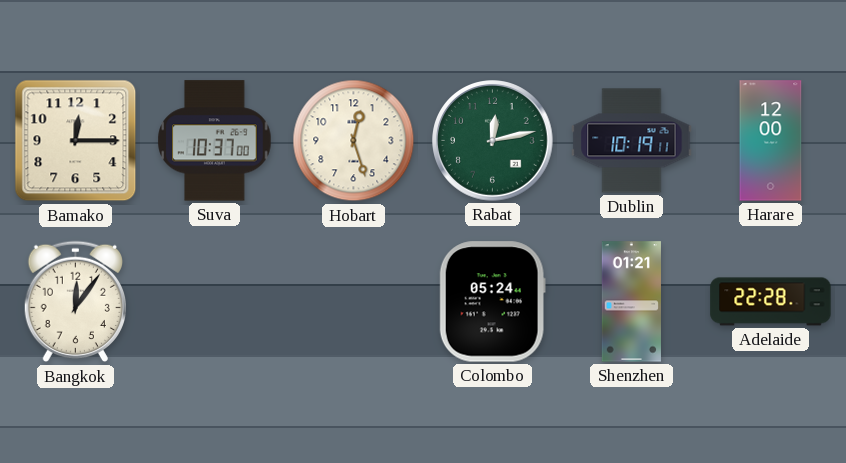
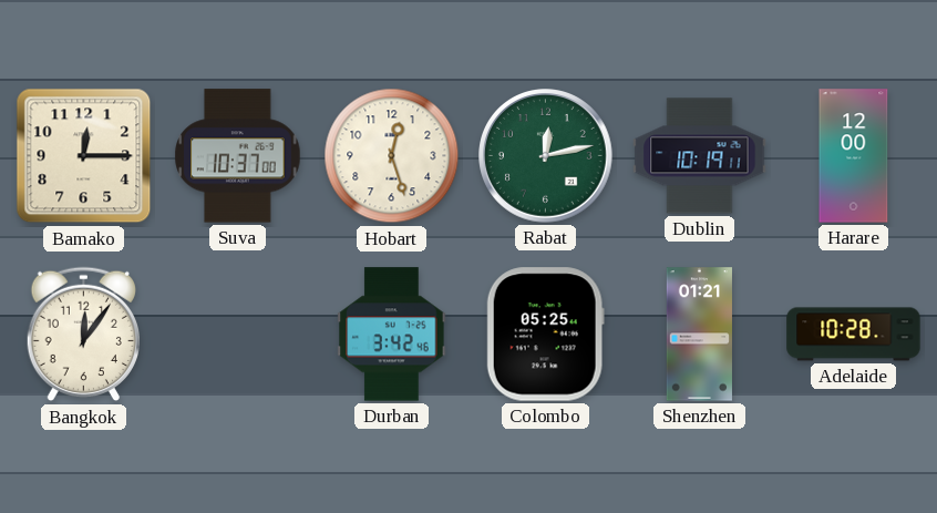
Durban: none -> 3:42 (392, 335)
Colombo: 05:24 -> 05:25 (545, 335)
Adelaide: 22:28 -> 10:28 (854, 335)
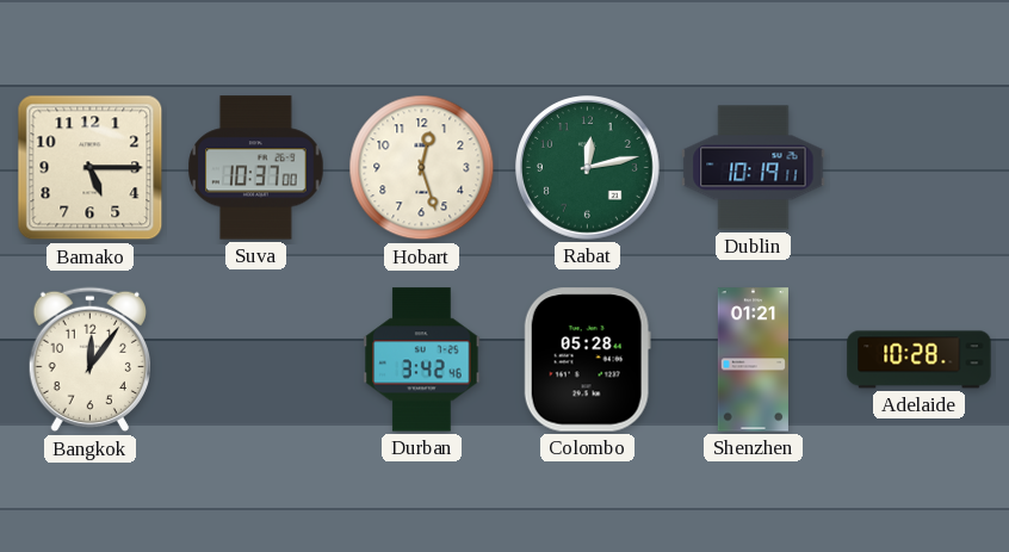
Bamako: 12:15 -> 5:15 (91, 168)
Harare: 12:00 -> none (854, 156)
Colombo: 05:25 -> 05:28 (587, 360)
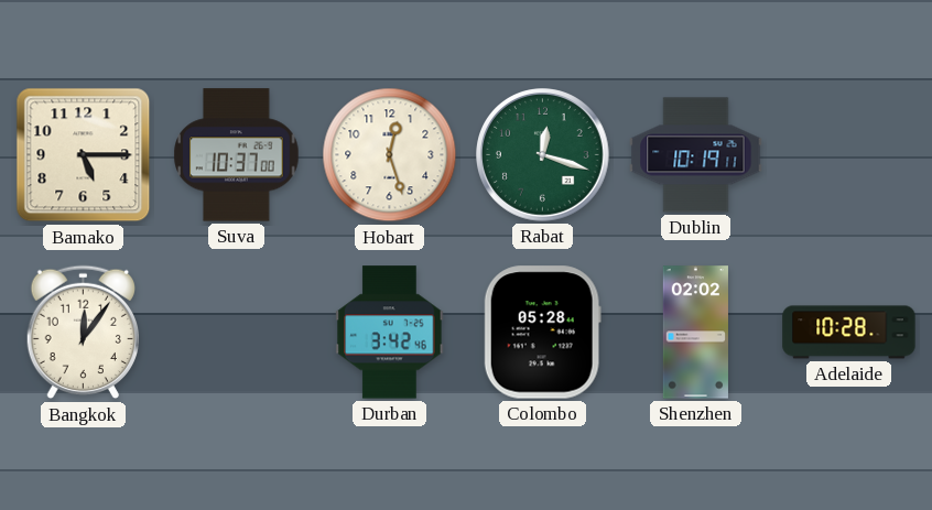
Rabat: 12:13 -> 12:18 (543, 155)
Shenzhen: 01:21 -> 02:02 (695, 333)
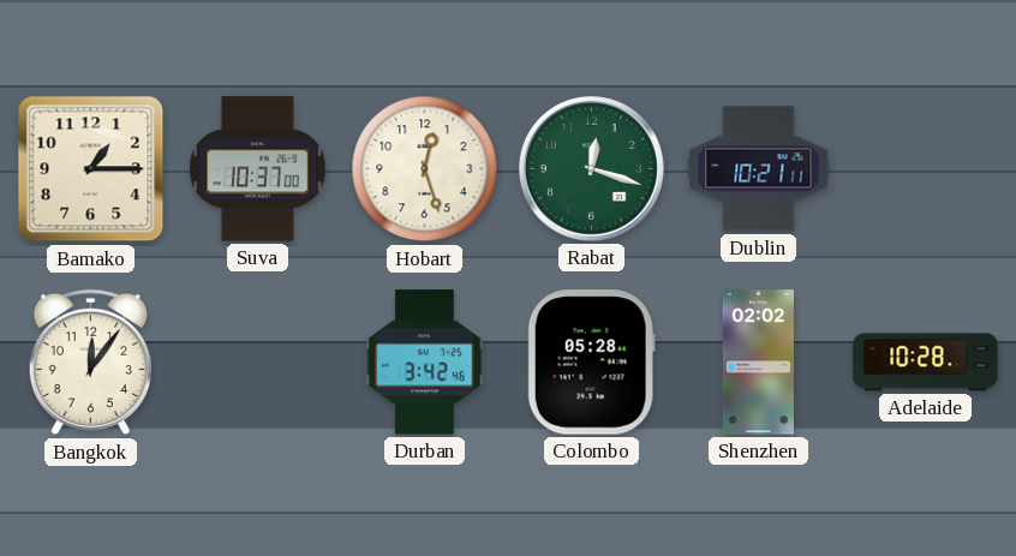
Bamako: 5:15 -> 1:15 (91, 169)
Dublin: 10:19 -> 10:21 (759, 169)
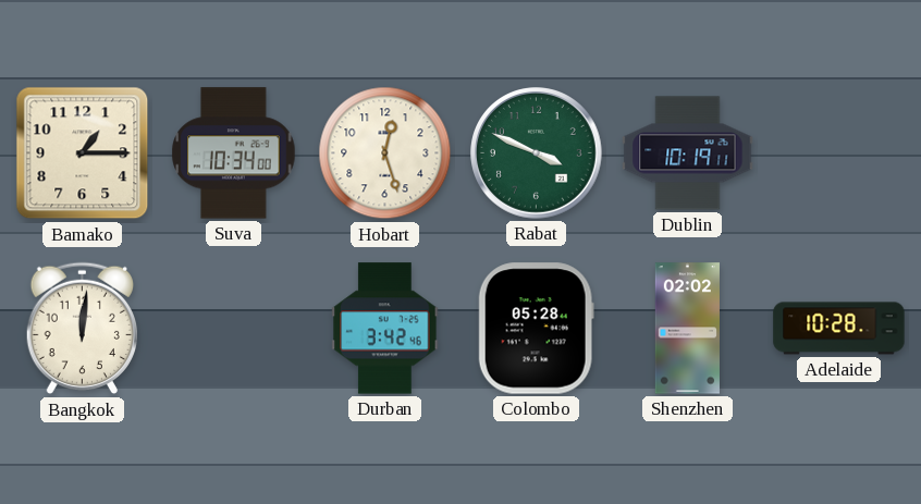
Suva: 10:37 -> 10:34 (234, 153)
Rabat: 12:18 -> 3:49 (537, 153)
Dublin: 10:21 -> 10:19 (688, 153)
Bangkok: 12:06 -> 12:01 (82, 329)
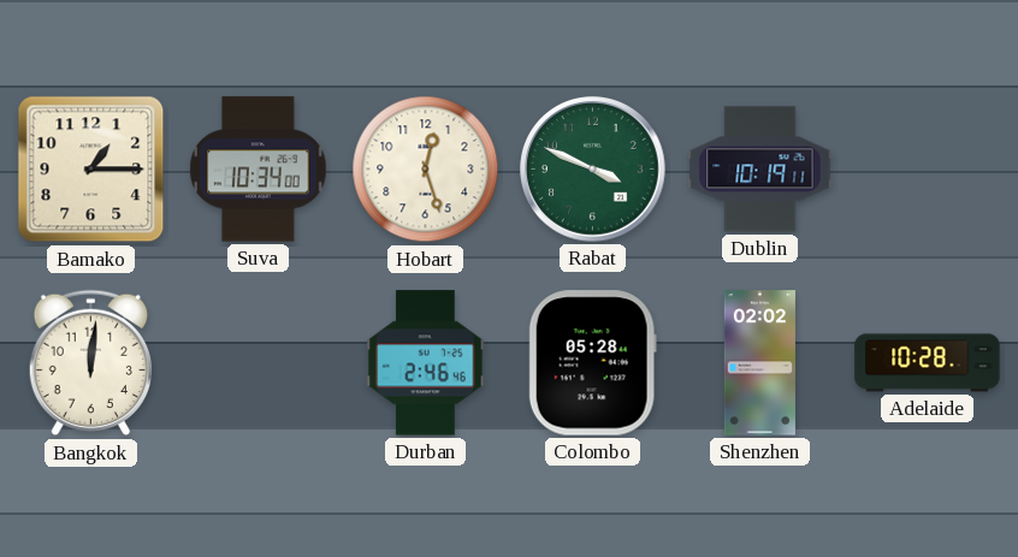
Durban: 3:42 -> 2:46 (426, 363)
